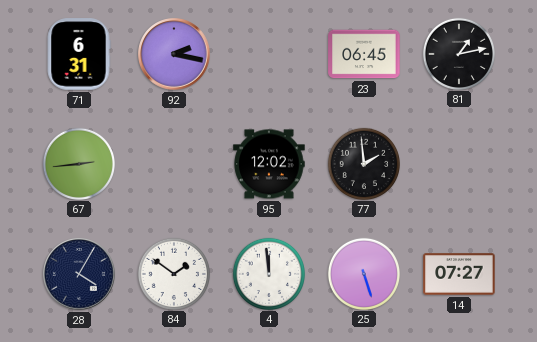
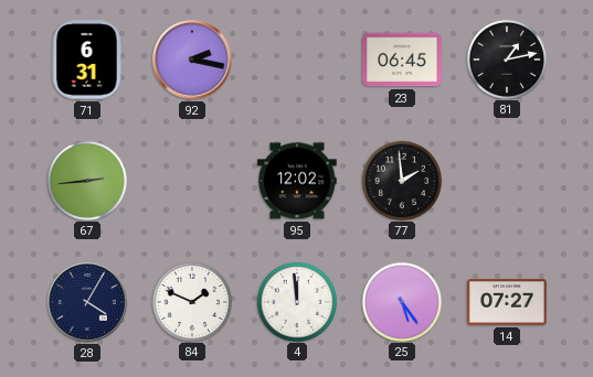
84: 1:51 -> 1:49 (191, 301)
25: 5:27 -> 5:24 (401, 301)
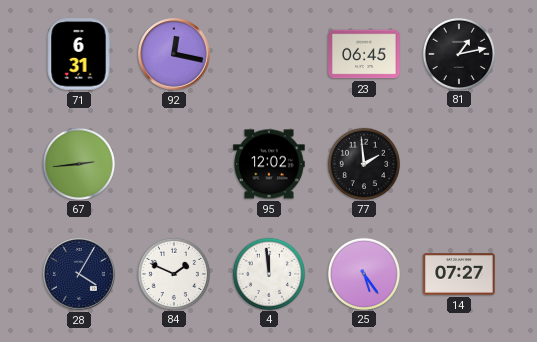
92: 2:17 -> 12:17 (174, 54)
